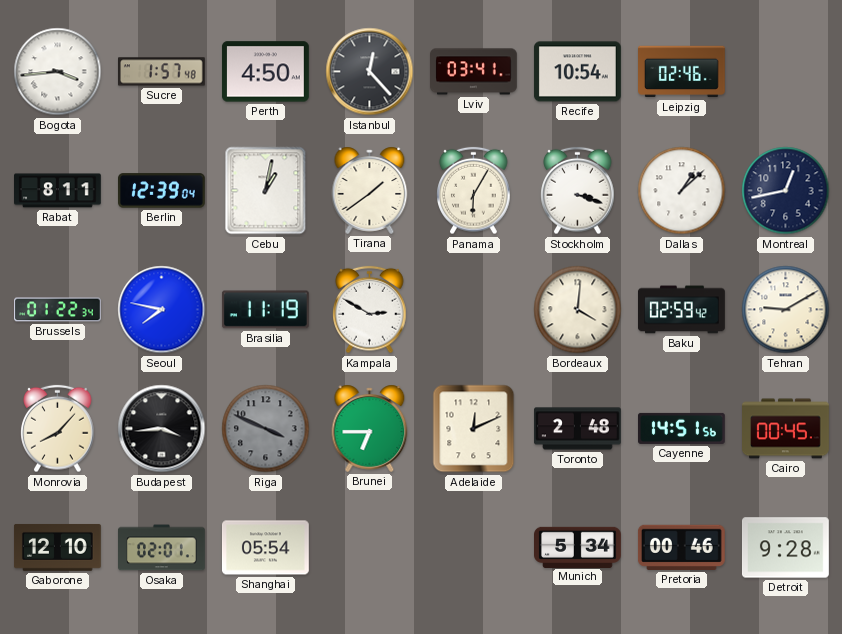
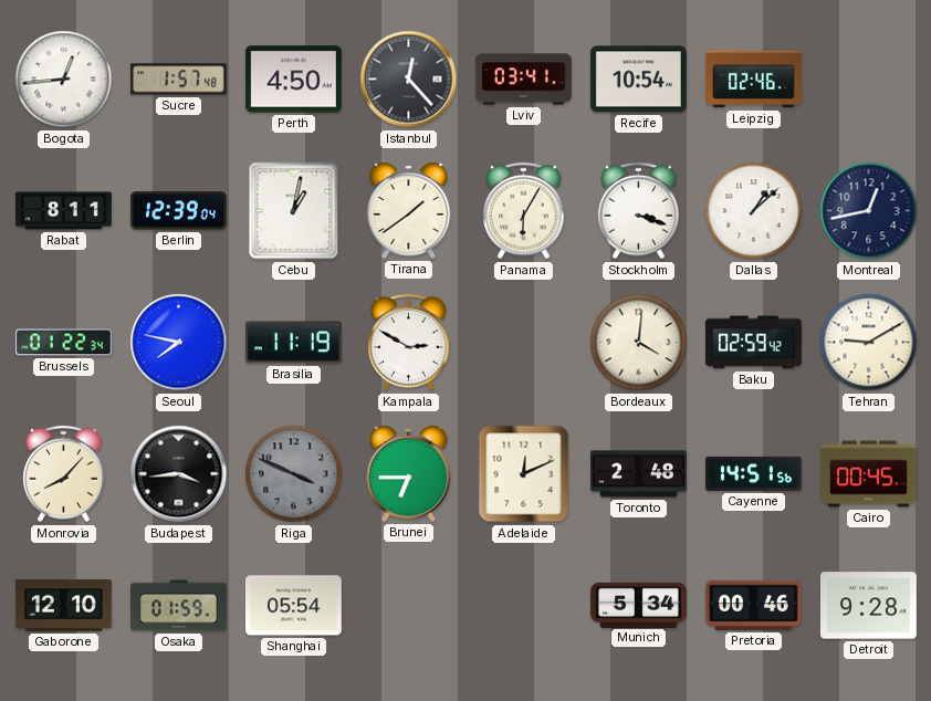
Bogota: 3:44 -> 12:44 (64, 80)
Osaka: 02:01 -> 01:59 (179, 606)
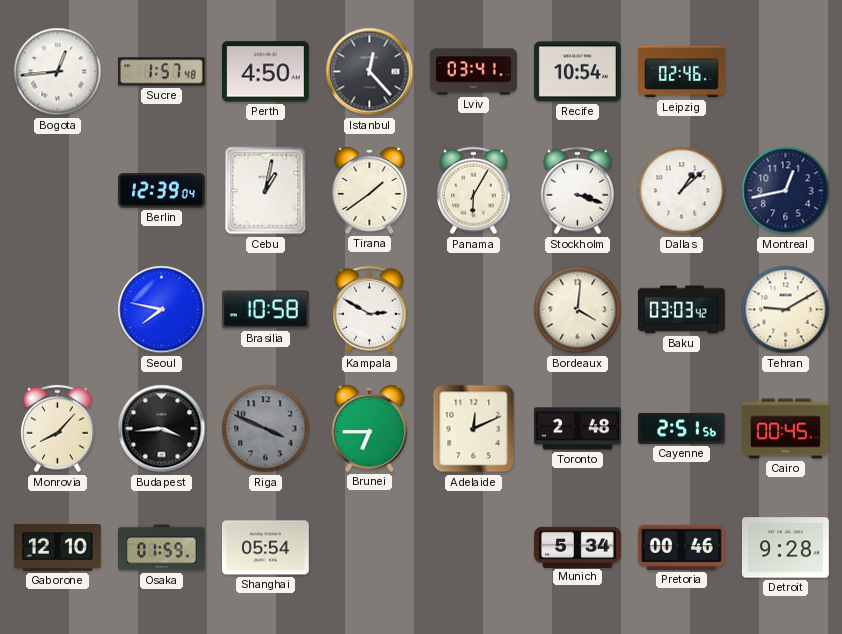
Rabat: 8:11 -> none (64, 211)
Brussels: 01:22 -> none (64, 343)
Brasilia: 11:19 -> 10:58 (265, 310)
Baku: 02:59 -> 03:03 (682, 310)
Cayenne: 14:51 -> 2:51 (682, 428)
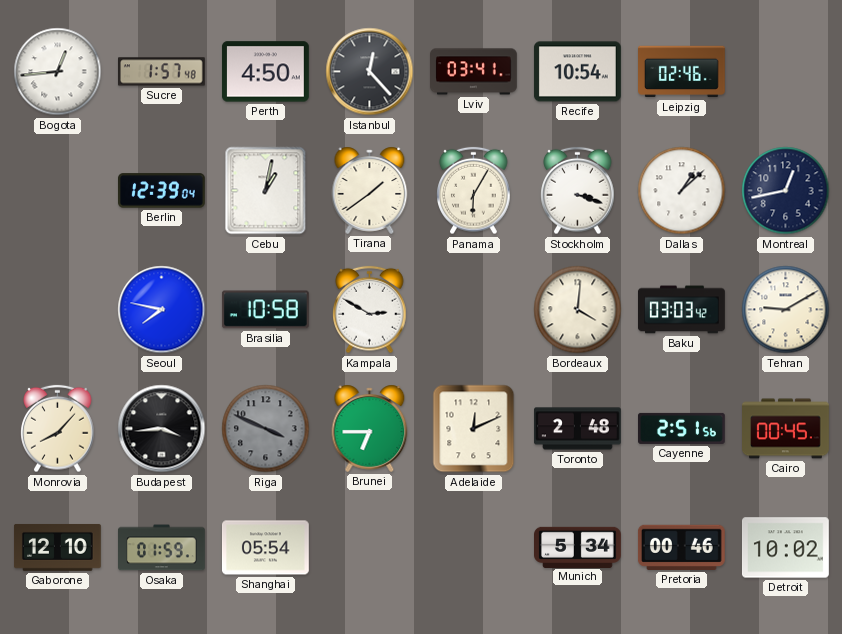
Detroit: 9:28 -> 10:02 (786, 548)
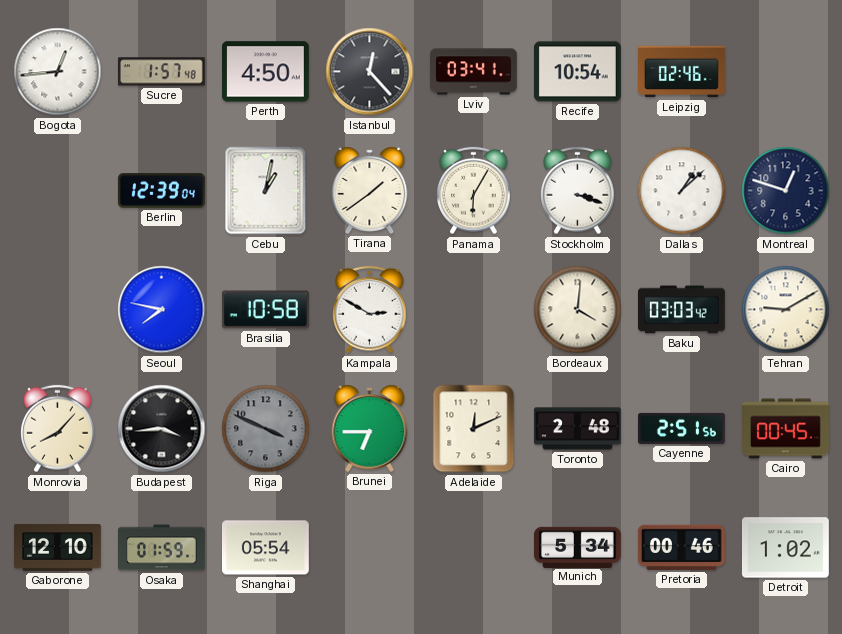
Montreal: 12:43 -> 12:48 (786, 191)
Detroit: 10:02 -> 1:02 (786, 548)
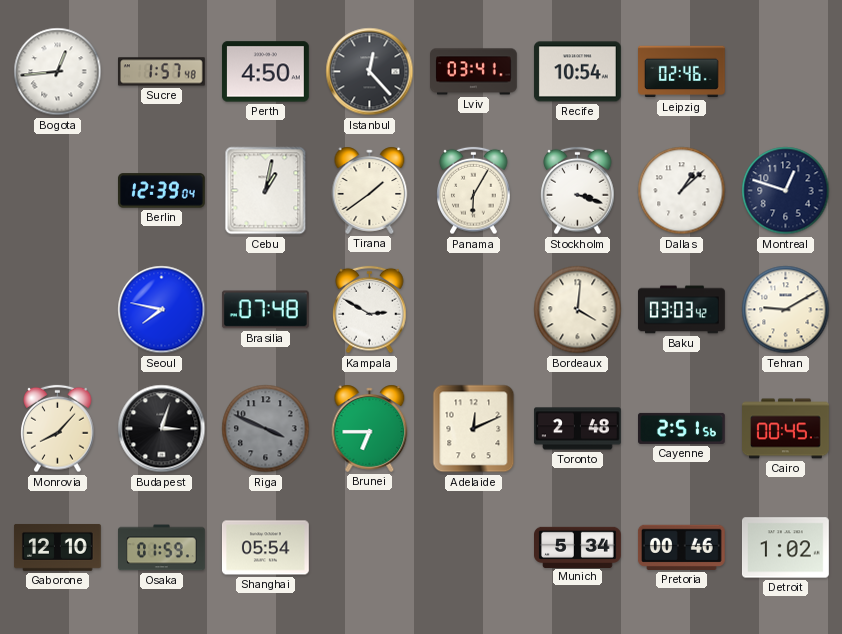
Brasilia: 10:58 -> 07:48 (265, 310)
Budapest: 3:44 -> 3:03 (162, 429)
